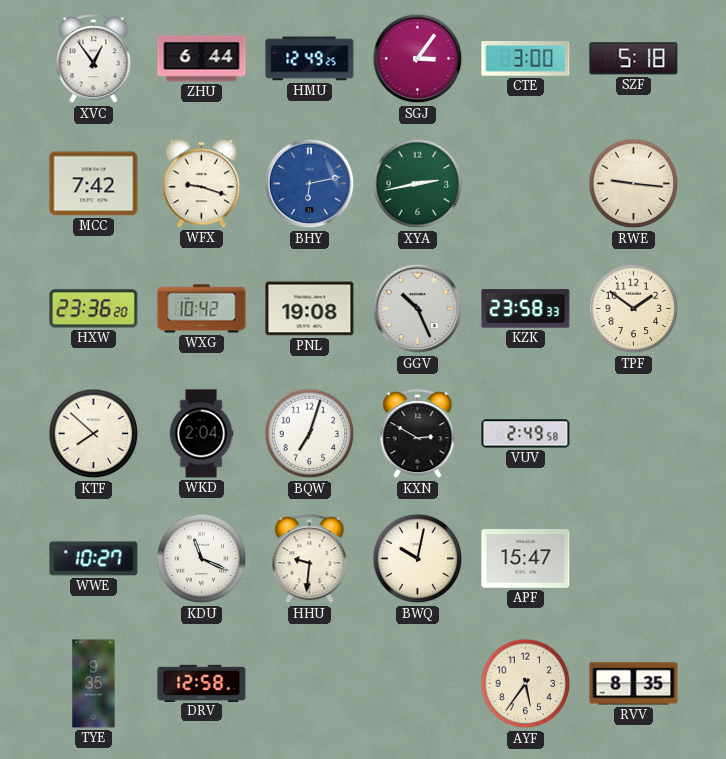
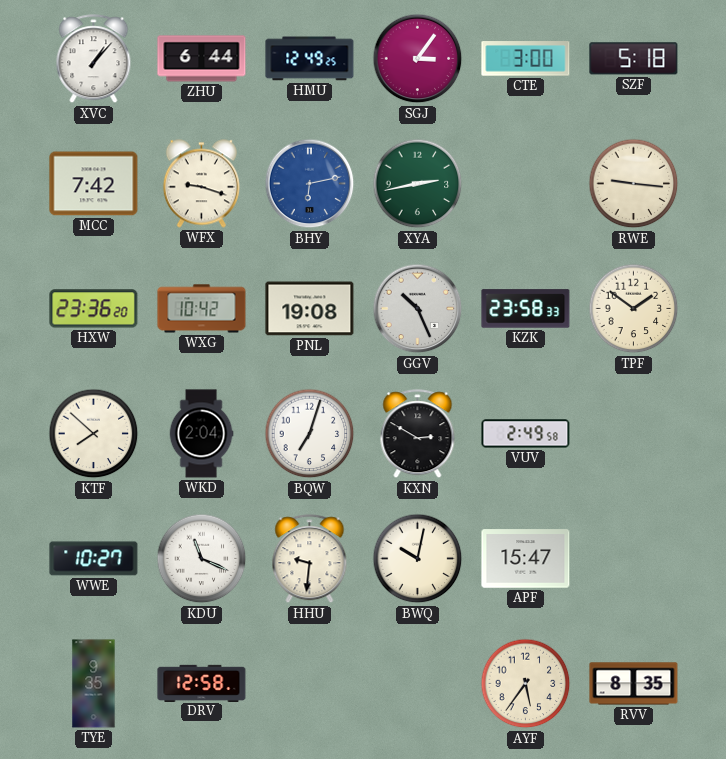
XVC: 12:54 -> 1:07 (94, 59)
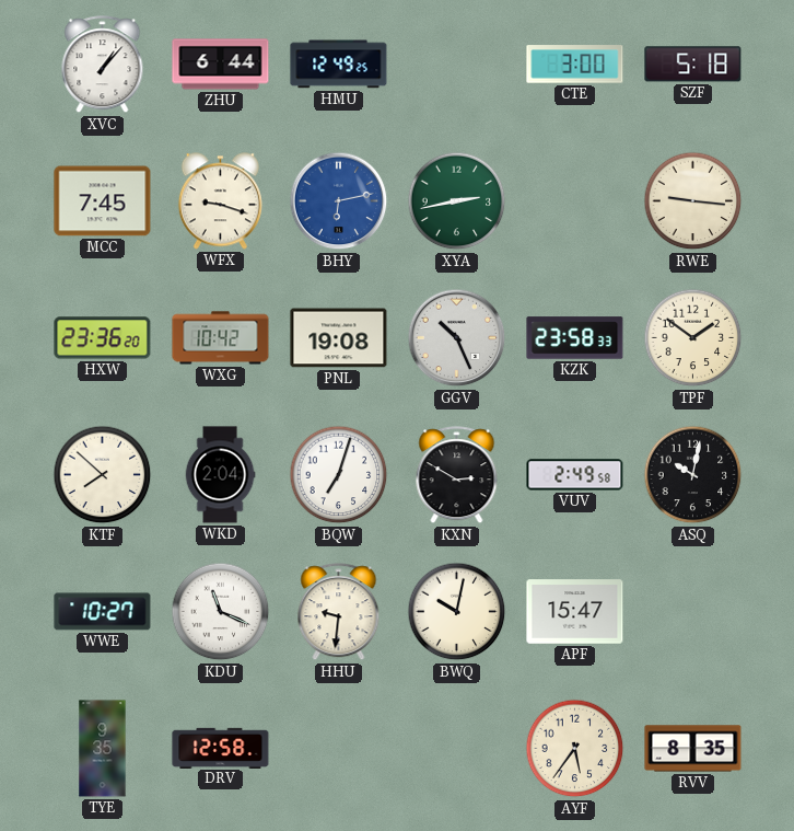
SGJ: 3:06 -> none (418, 59)
MCC: 7:42 -> 7:45 (103, 201)
ASQ: none -> 10:02 (693, 475)
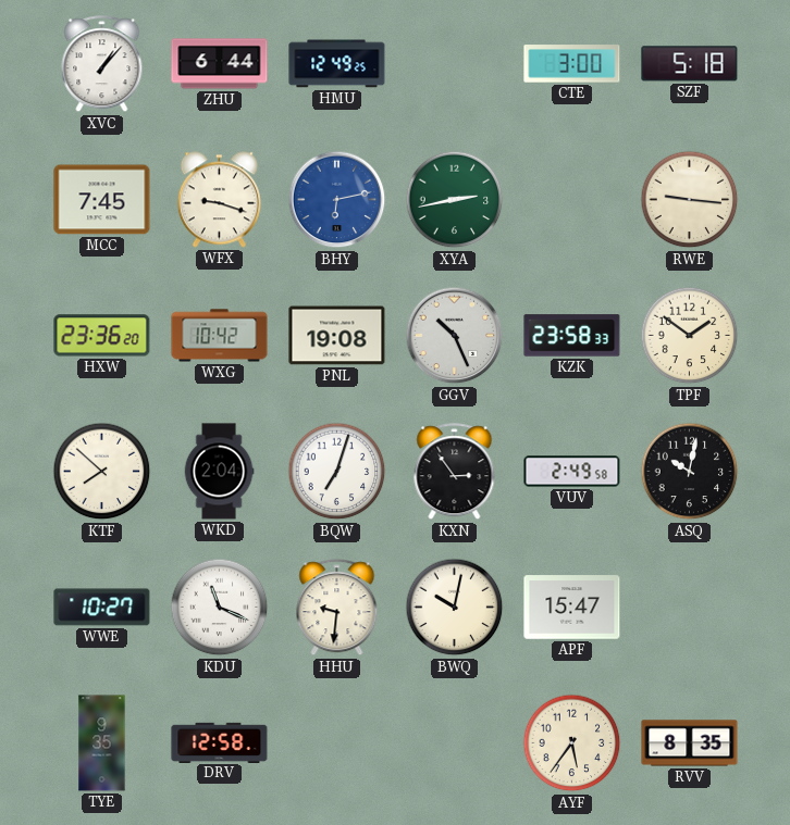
KXN: 2:50 -> 2:54 (455, 472)
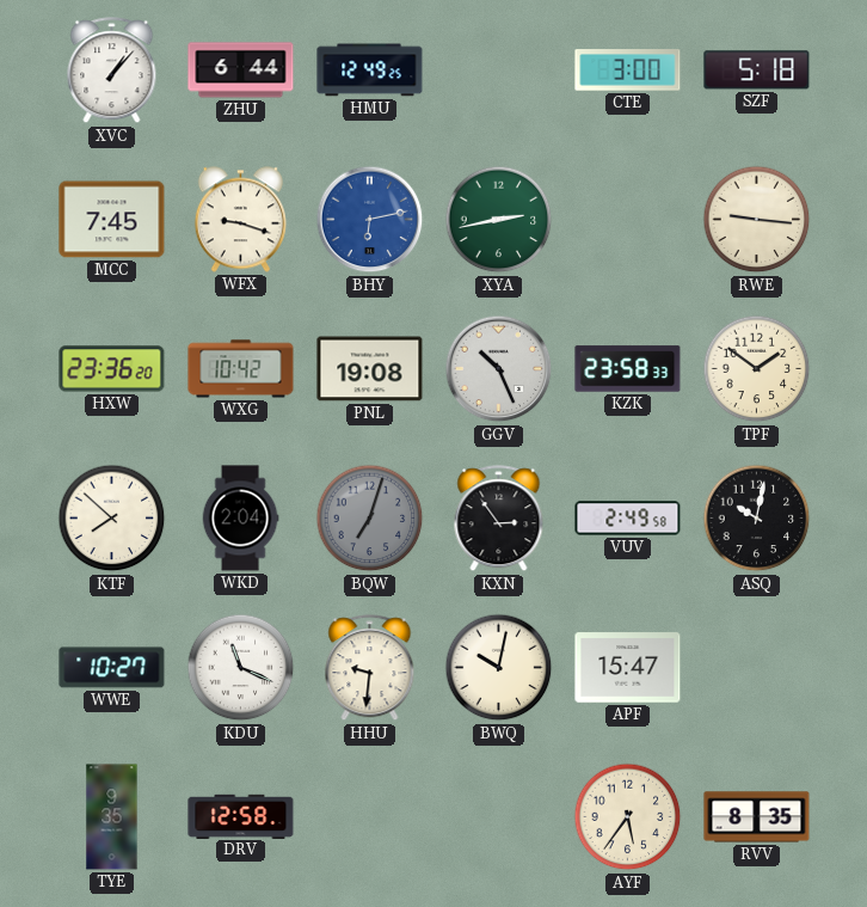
BQW dial: white -> grey (370, 519)
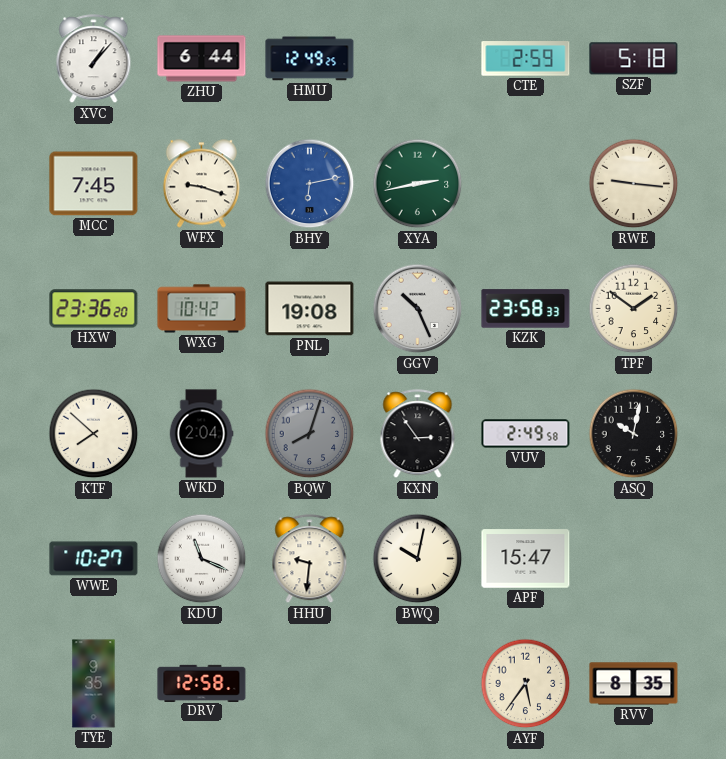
CTE: 3:00 -> 2:59 (526, 59)
BQW: 7:03 -> 8:03 (310, 434)
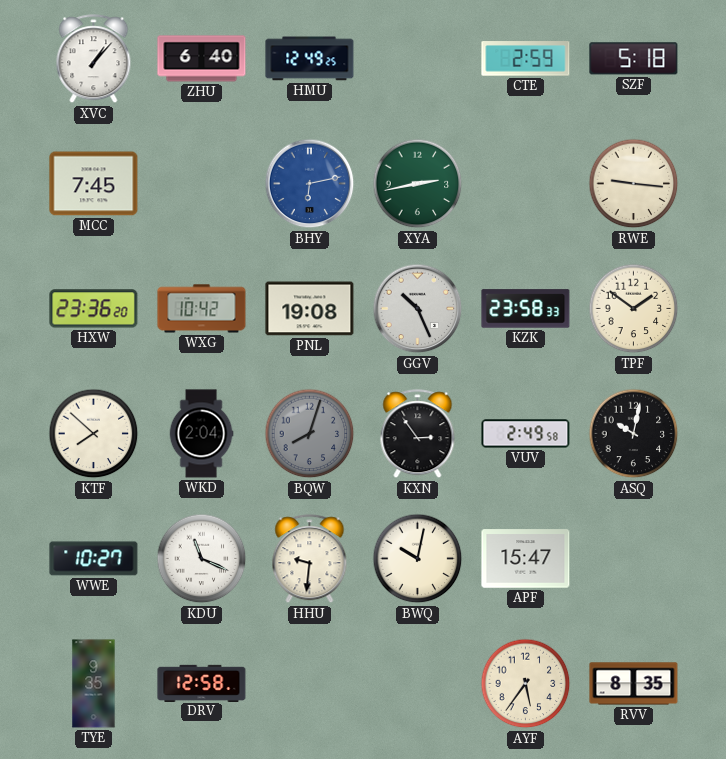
ZHU: 6:44 -> 6:40 (202, 59)
WFX: 9:18 -> none (201, 184)
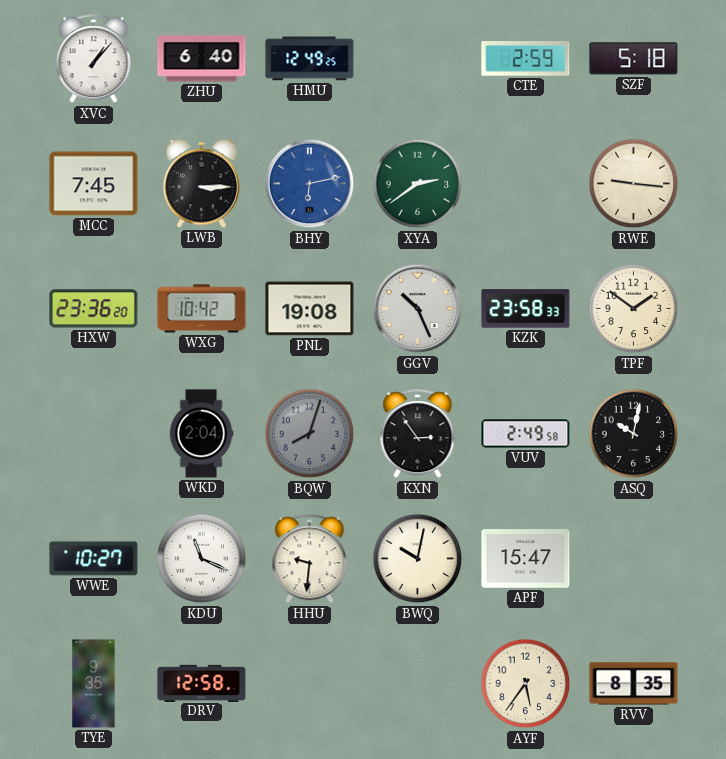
LWB: none -> 3:15 (201, 184)
XYA: 2:43 -> 2:39 (418, 184)
KTF: 7:52 -> none (94, 434)
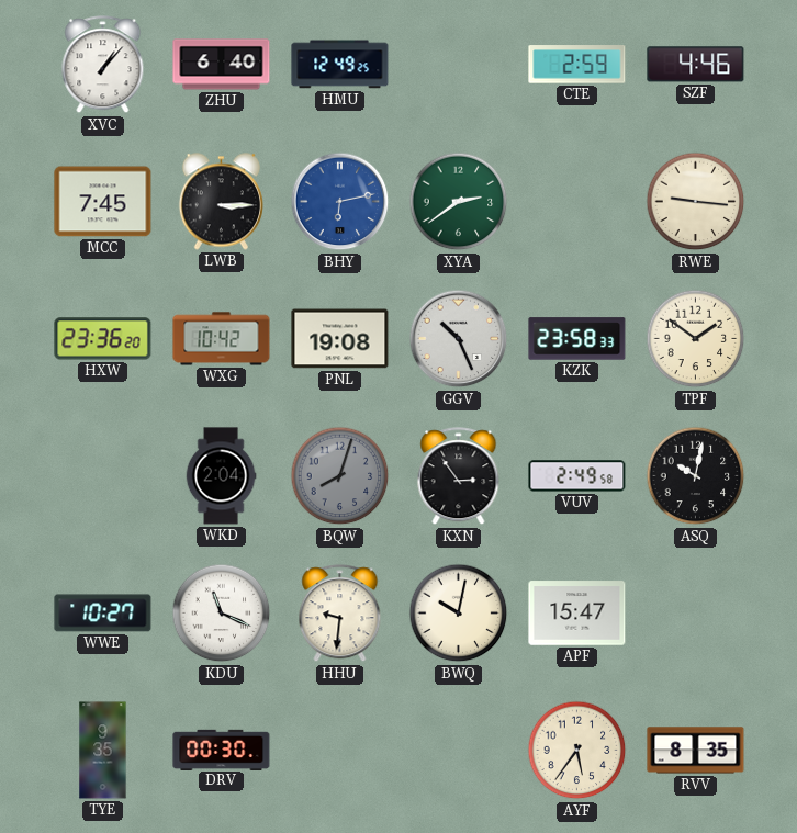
SZF: 5:18 -> 4:46 (696, 65)
DRV: 12:58 -> 00:30 (222, 750)
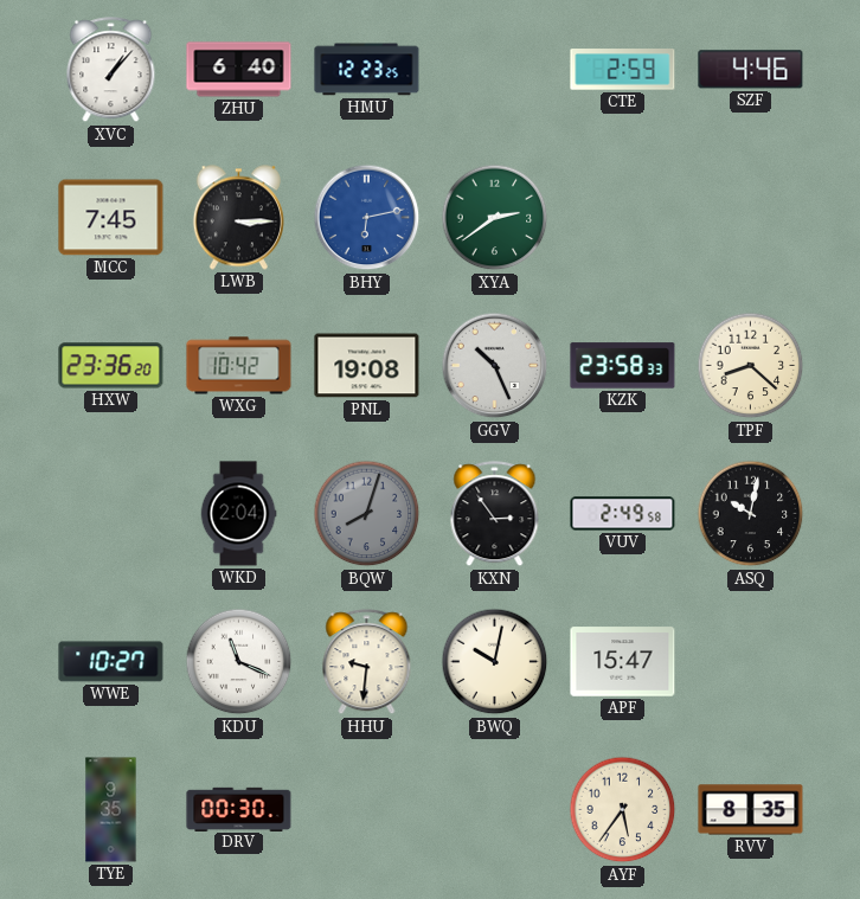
HMU: 12:49 -> 12:23 (367, 70)
RWE: 9:16 -> none (696, 202)
TPF: 1:51 -> 8:22 (751, 366)
